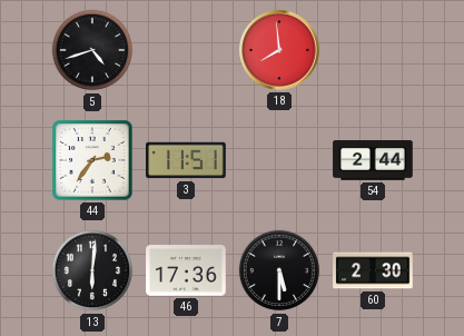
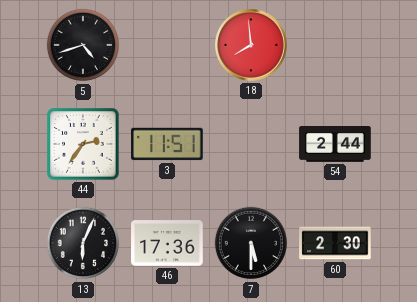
13: 6:01 -> 6:04 (83, 243)
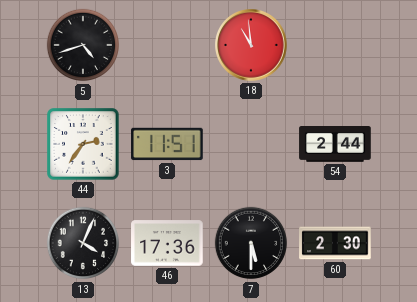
18: 7:59 -> 10:59 (252, 46)
13: 6:04 -> 4:04 (83, 243)
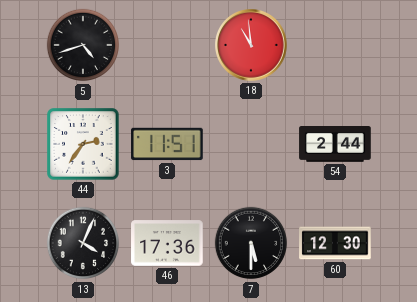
60: 2:30 -> 12:30 (335, 243)
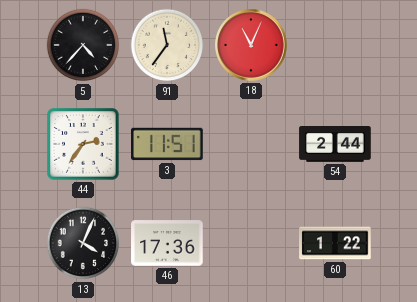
5: 4:42 -> 4:37 (83, 45)
91: none -> 11:36 (167, 45)
18: 10:59 -> 11:04 (252, 46)
7: 5:30 -> none (251, 243)
60: 12:30 -> 1:22 (335, 243)
